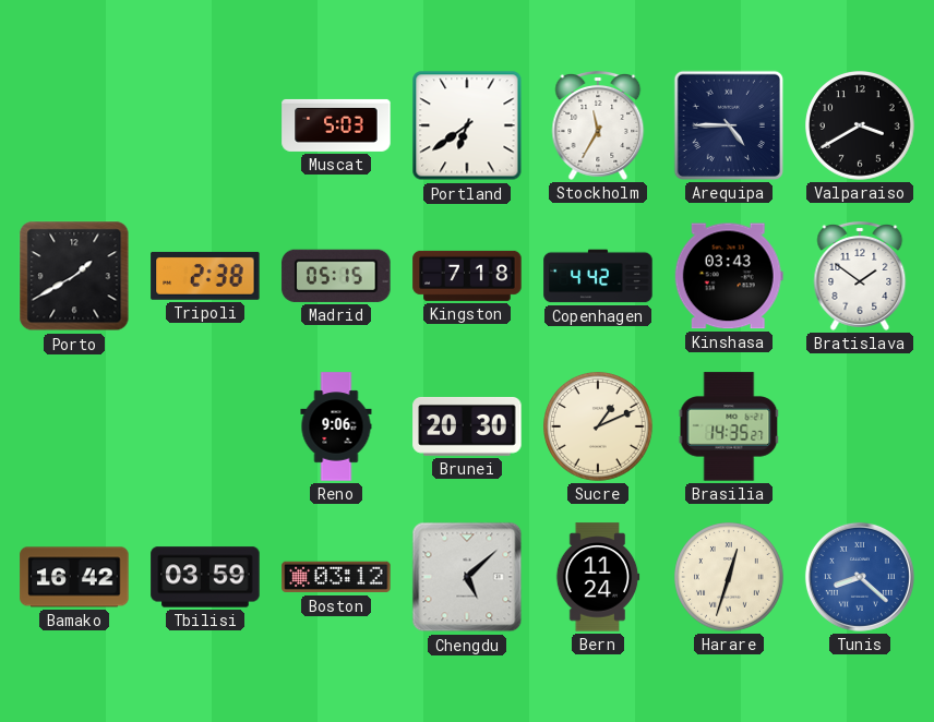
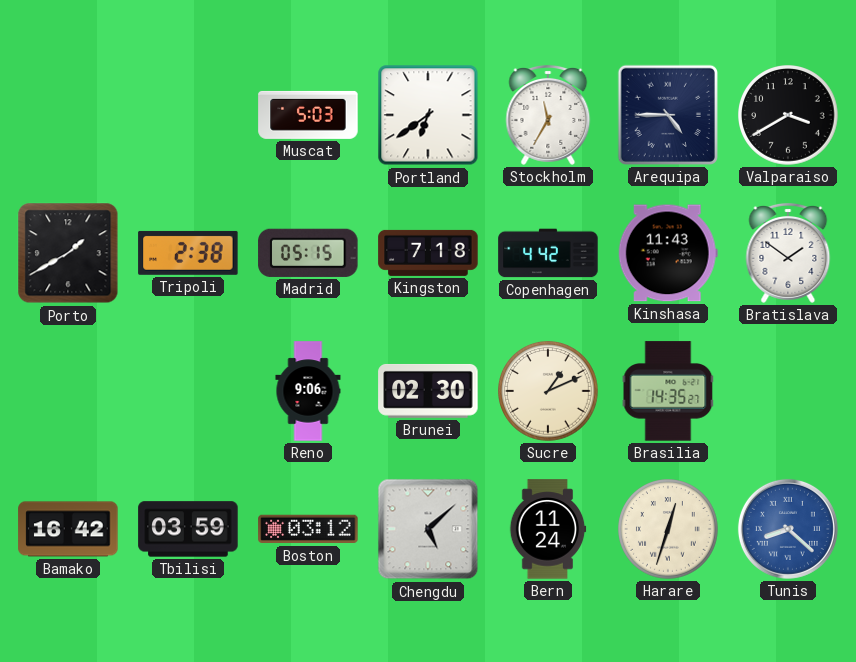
Kinshasa: 03:43 -> 11:43 (668, 253)
Brunei: 20:30 -> 02:30 (428, 391)
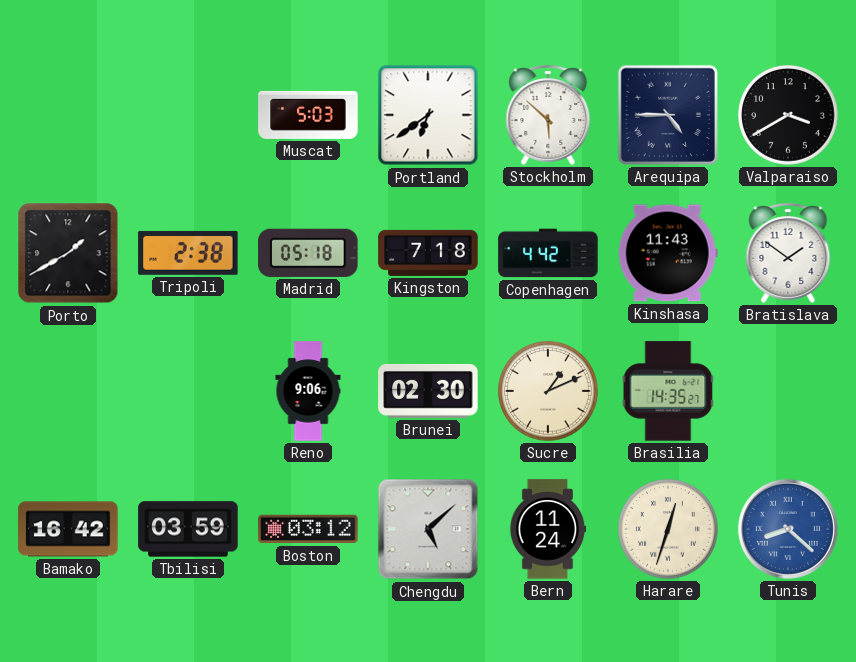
Stockholm: 11:35 -> 5:52 (548, 115)
Madrid: 05:15 -> 05:18 (308, 253)
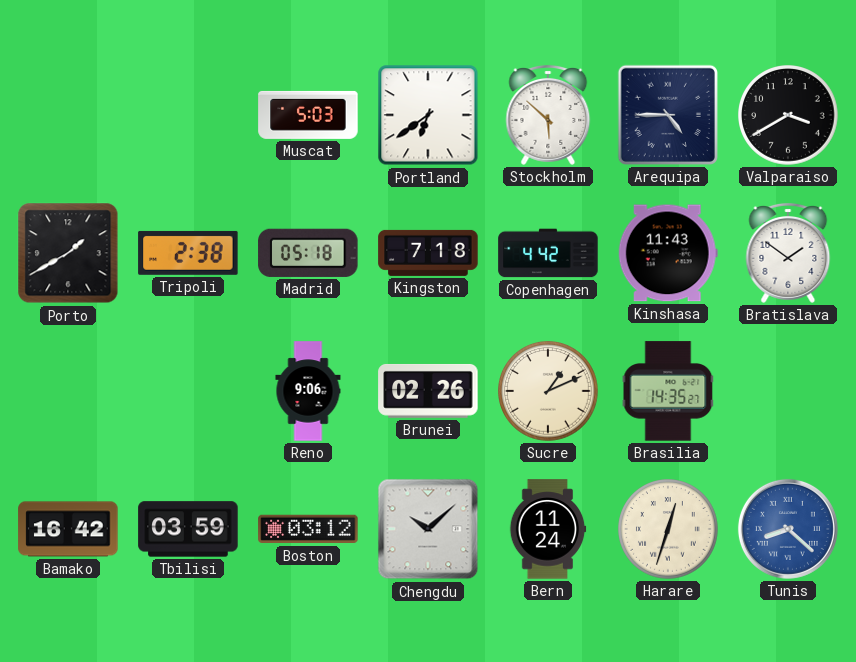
Brunei: 02:30 -> 02:26 (428, 391)
Chengdu: 5:08 -> 10:08 (428, 529)
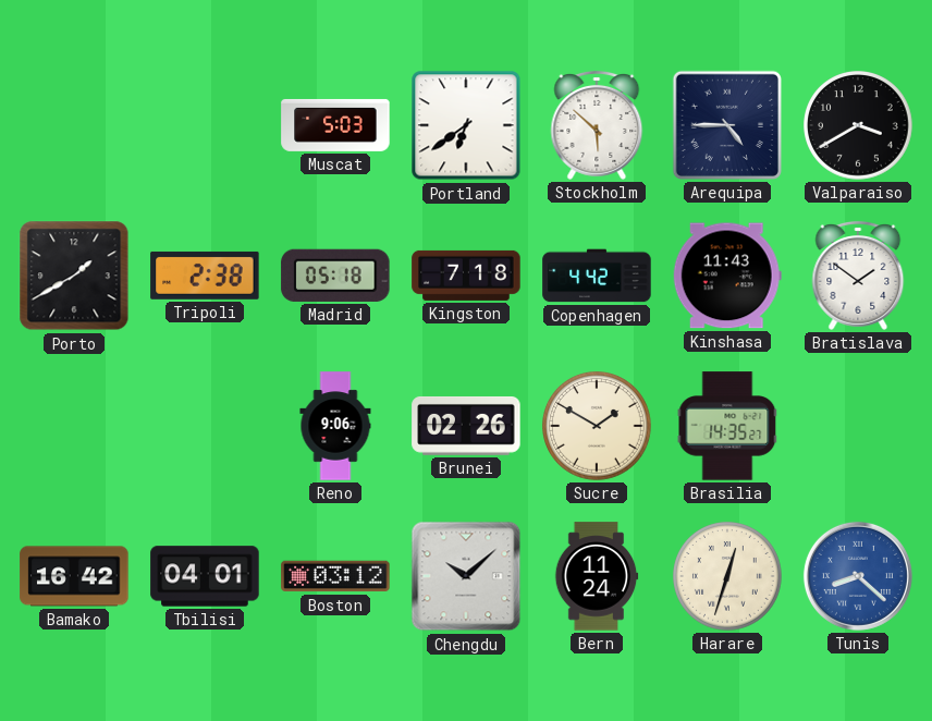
Sucre: 1:11 -> 1:50 (598, 427)
Tbilisi: 03:59 -> 04:01 (205, 576)
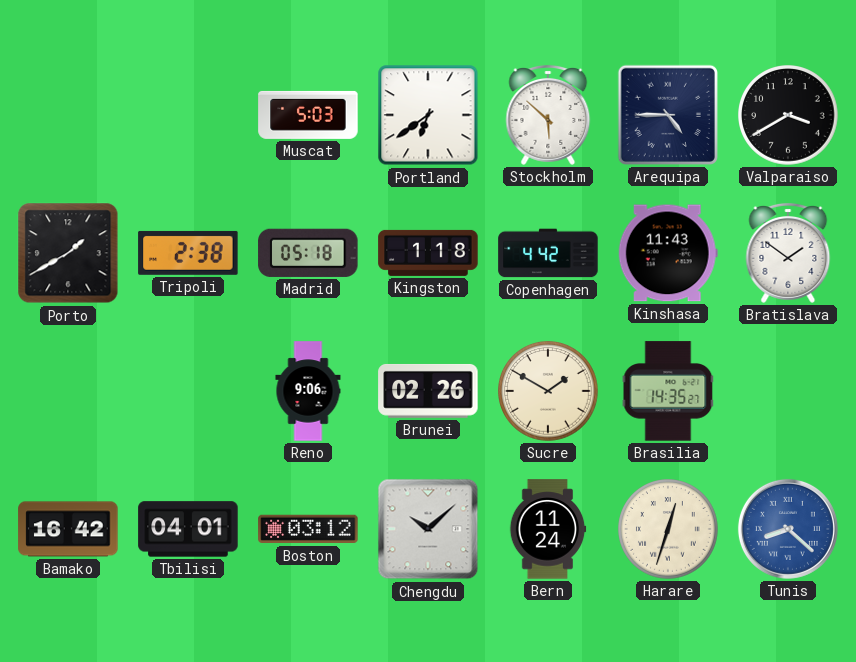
Kingston: 7:18 -> 1:18 (428, 253)
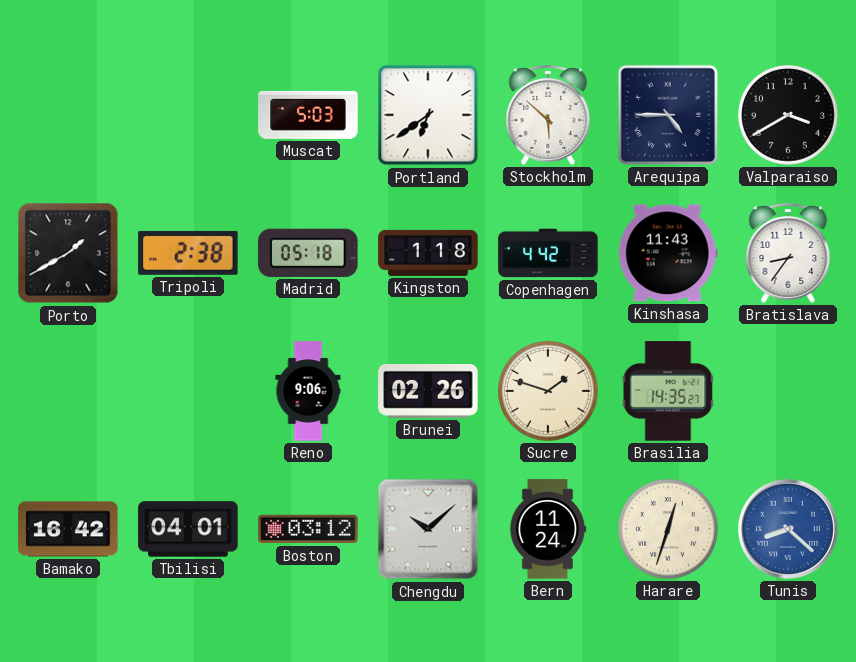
Bratislava: 1:51 -> 8:36 (788, 253)
Sucre: 1:50 -> 1:48 (549, 392)
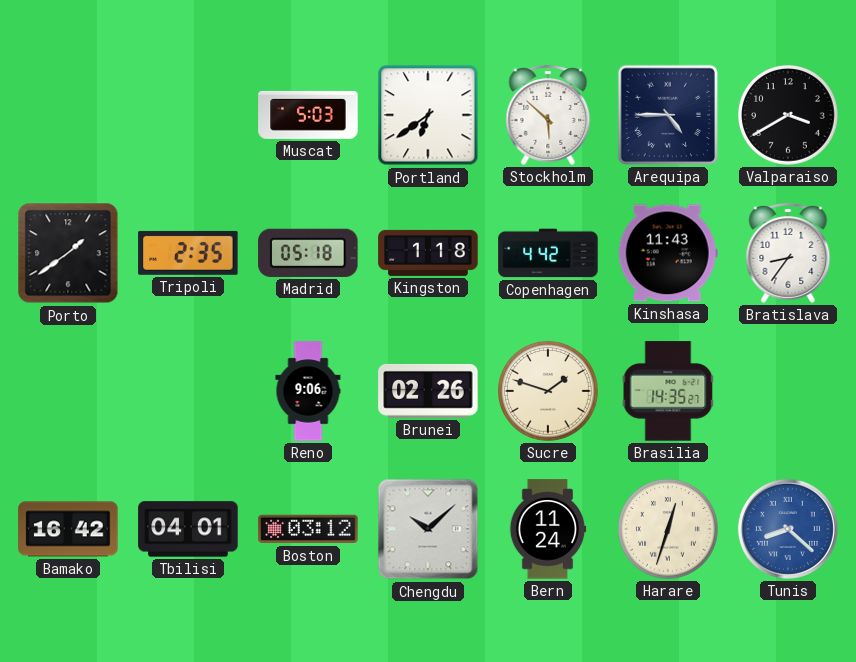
Porto: 1:40 -> 1:39 (68, 253)
Tripoli: 2:38 -> 2:35 (188, 253)
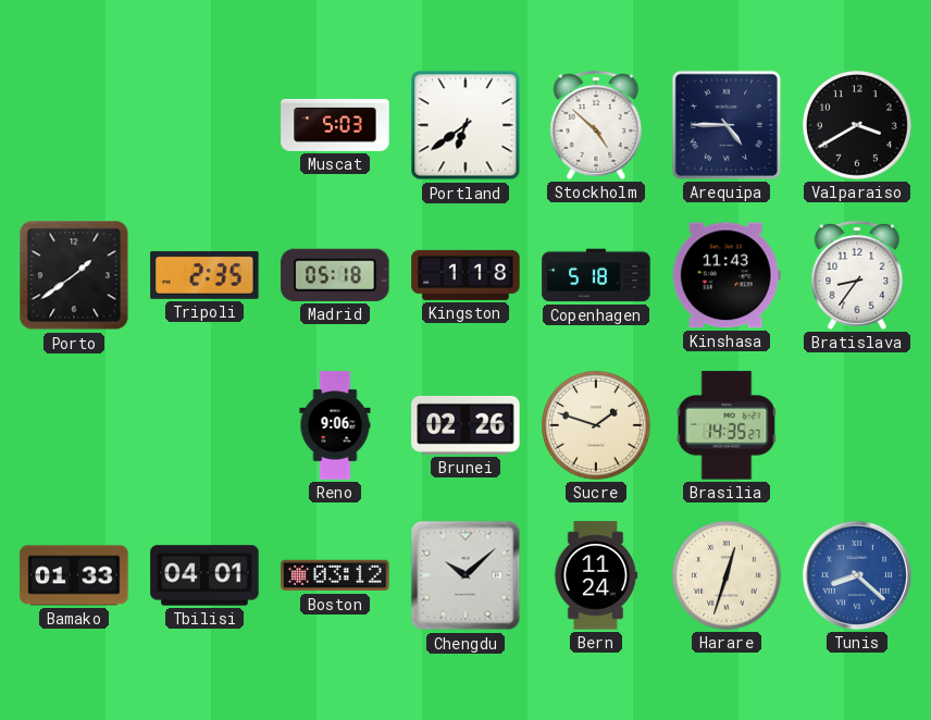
Stockholm: 5:52 -> 4:52 (596, 125)
Copenhagen: 4:42 -> 5:18 (596, 275)
Bamako: 16:42 -> 01:33 (74, 575)
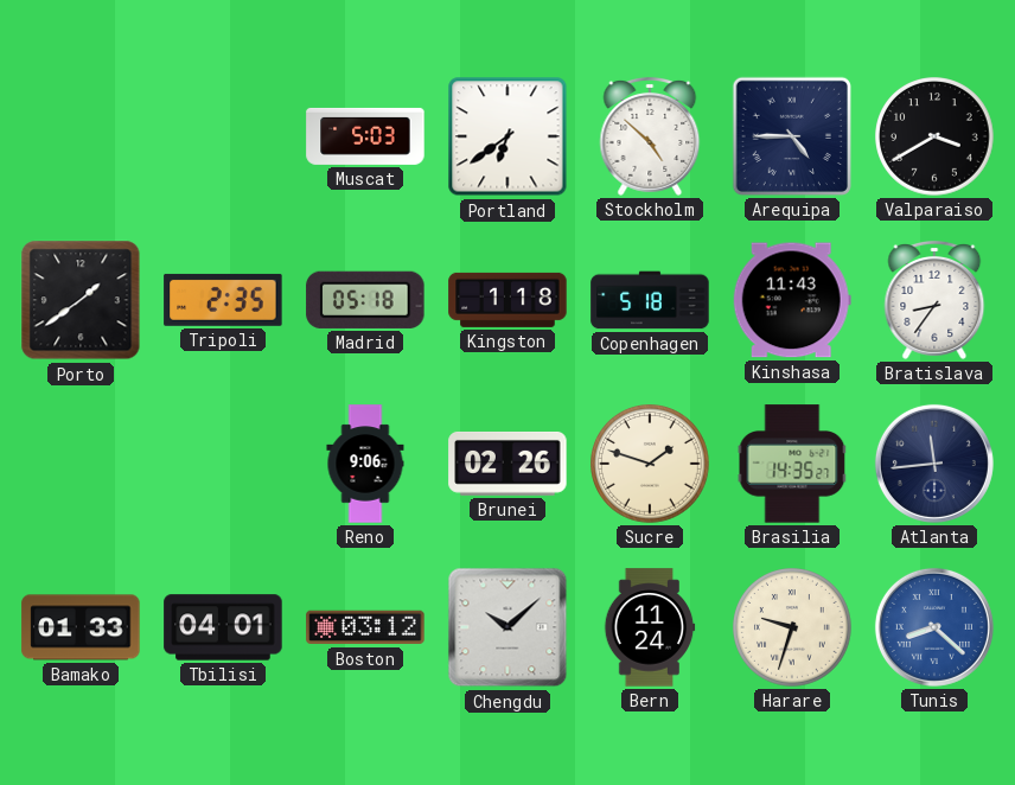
Atlanta: none -> 11:44 (934, 464)
Harare: 12:33 -> 9:33 (793, 628)
